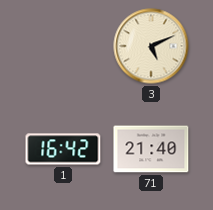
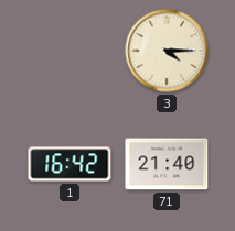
3: 5:11 -> 4:15 (167, 51)
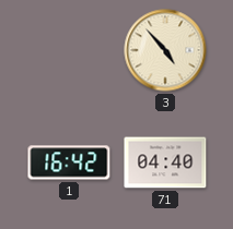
3: 4:15 -> 4:53 (165, 50)
71: 21:40 -> 04:40 (165, 162)
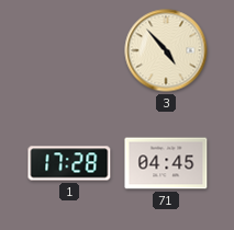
1: 16:42 -> 17:28 (69, 163)
71: 04:40 -> 04:45 (166, 163)
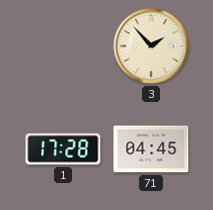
3: 4:53 -> 1:53 (151, 46)
